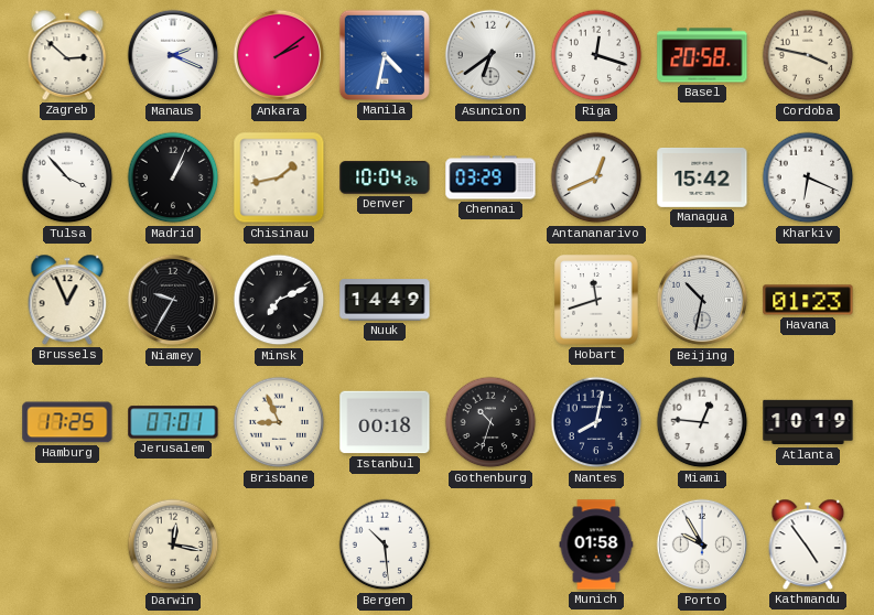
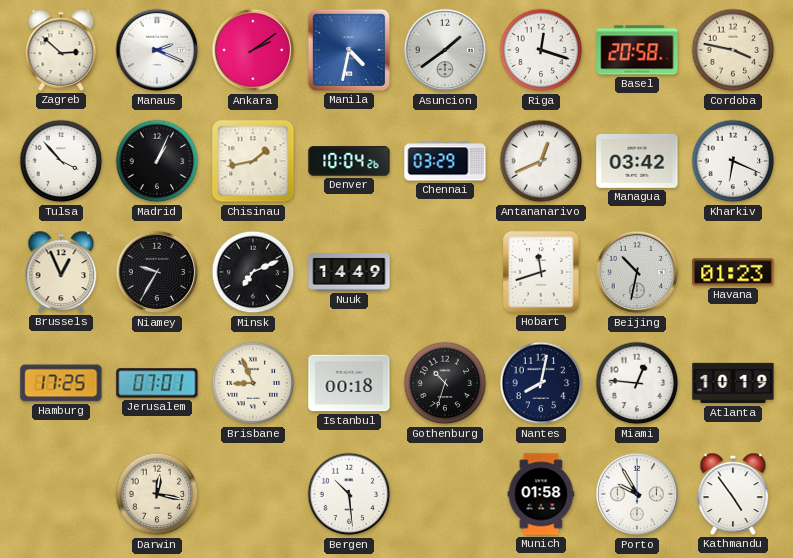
Asuncion: 6:39 -> 1:39 (445, 50)
Managua: 15:42 -> 03:42 (637, 161)
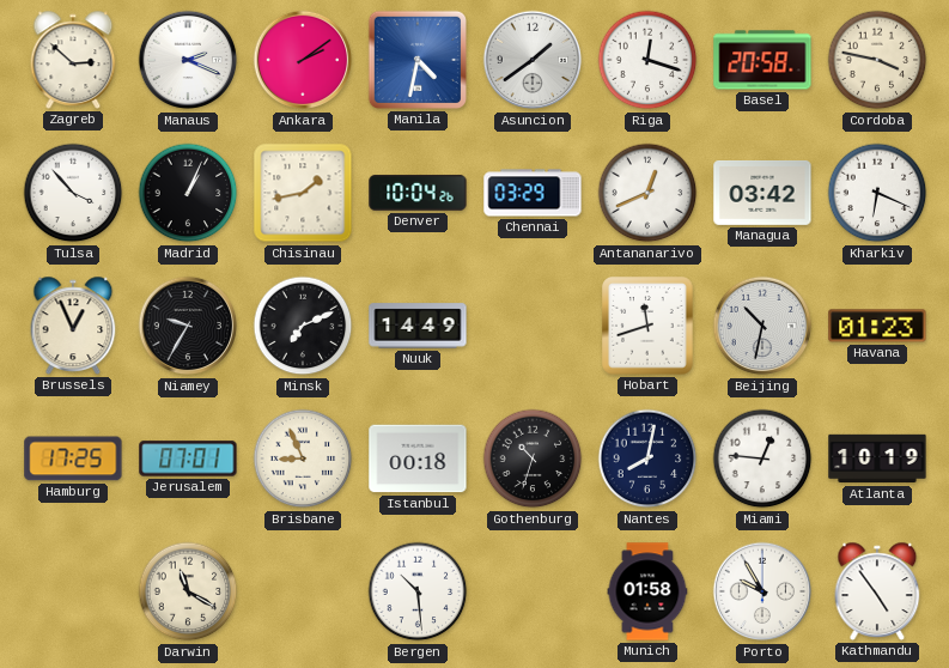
Darwin: 12:17 -> 11:20 (188, 591)
